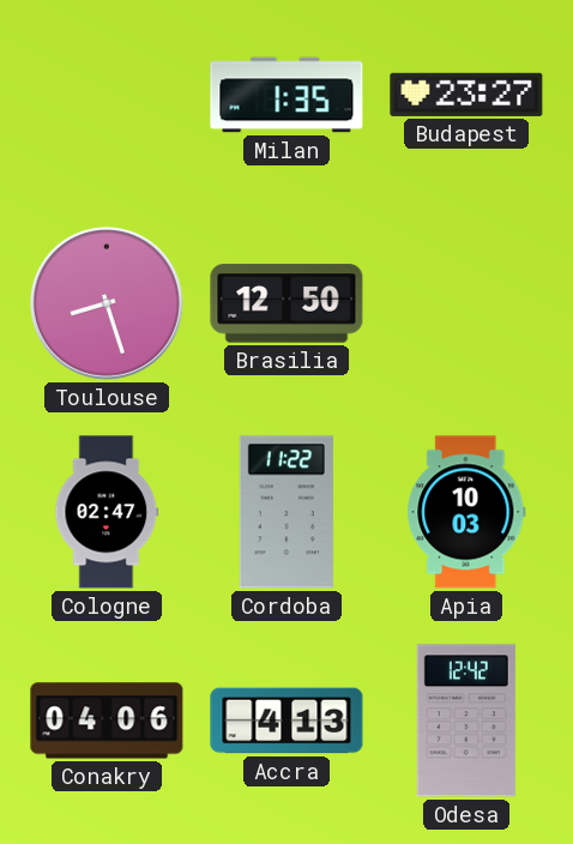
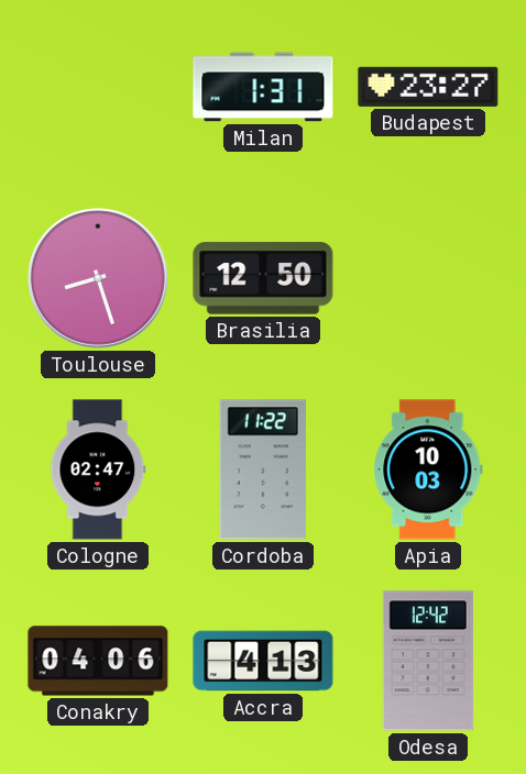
Milan: 1:35 -> 1:31 (263, 87)
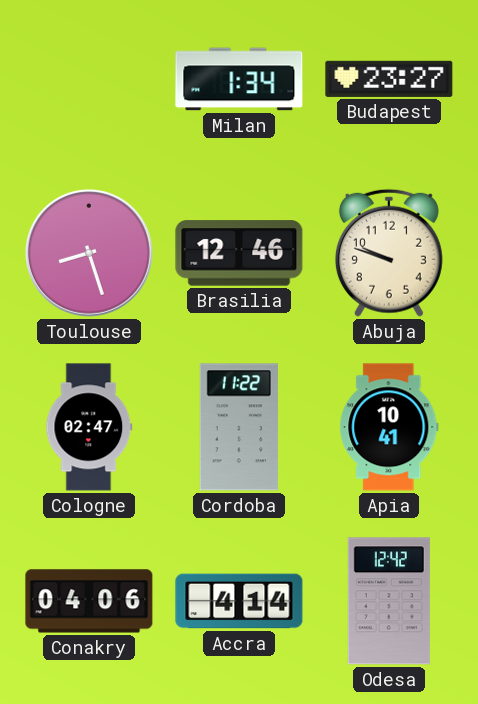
Milan: 1:31 -> 1:34 (239, 79)
Brasilia: 12:50 -> 12:46 (239, 253)
Abuja: none -> 9:48 (389, 253)
Apia: 10:03 -> 10:41 (389, 427)
Accra: 4:13 -> 4:14 (239, 601)
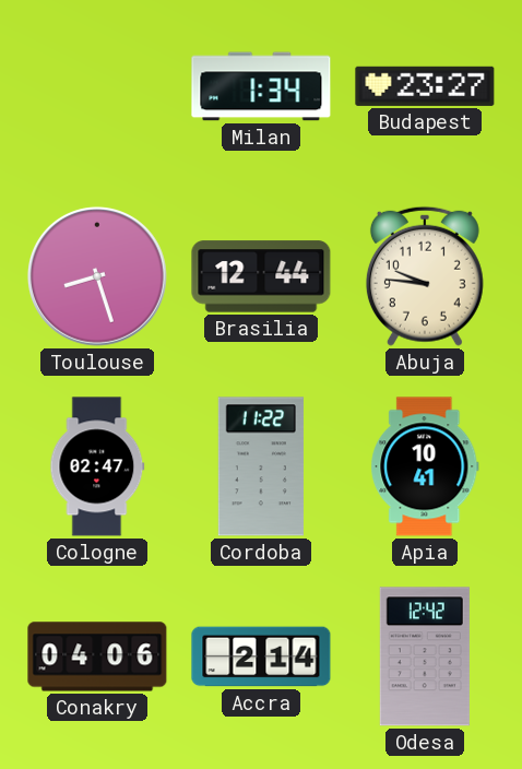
Brasilia: 12:46 -> 12:44 (261, 276)
Abuja: 9:48 -> 9:46 (425, 276)
Accra: 4:14 -> 2:14 (261, 656)
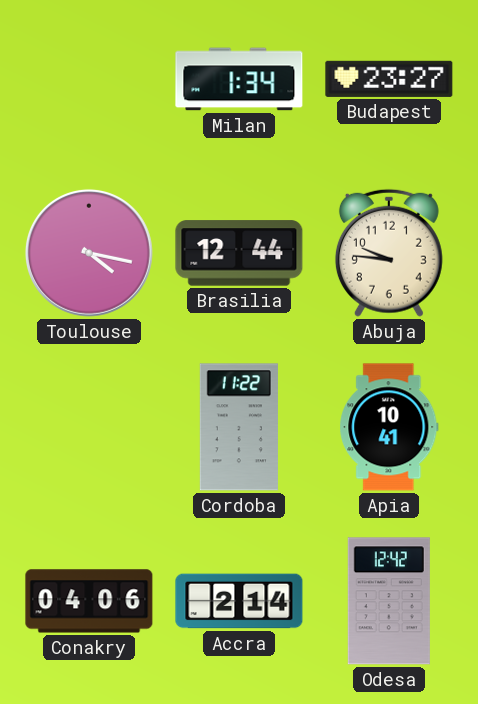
Toulouse: 8:27 -> 4:17 (89, 253)
Cologne: 02:47 -> none (97, 466)
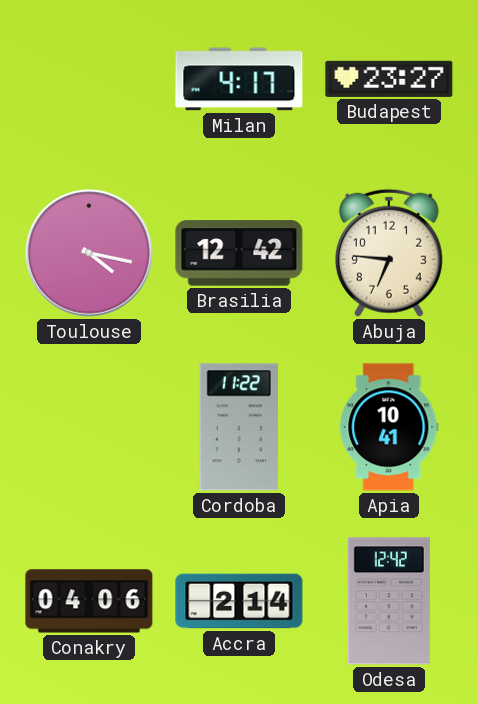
Milan: 1:34 -> 4:17 (239, 79)
Brasilia: 12:44 -> 12:42 (239, 253)
Abuja: 9:46 -> 6:46 (389, 253)
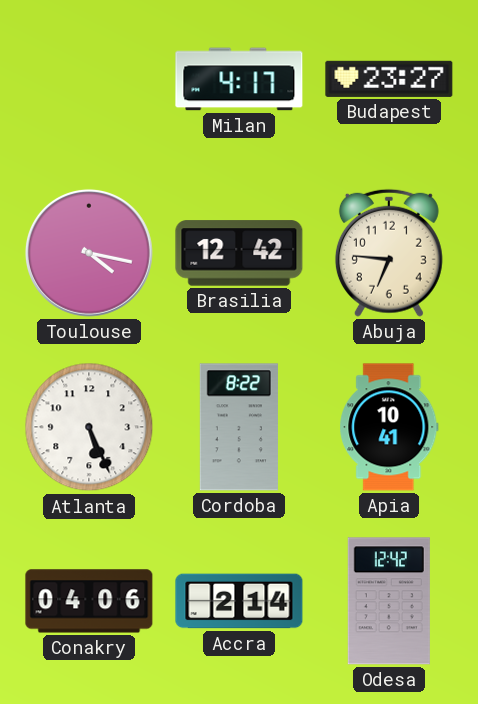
Atlanta: none -> 5:26 (89, 427)
Cordoba: 11:22 -> 8:22 (239, 427)
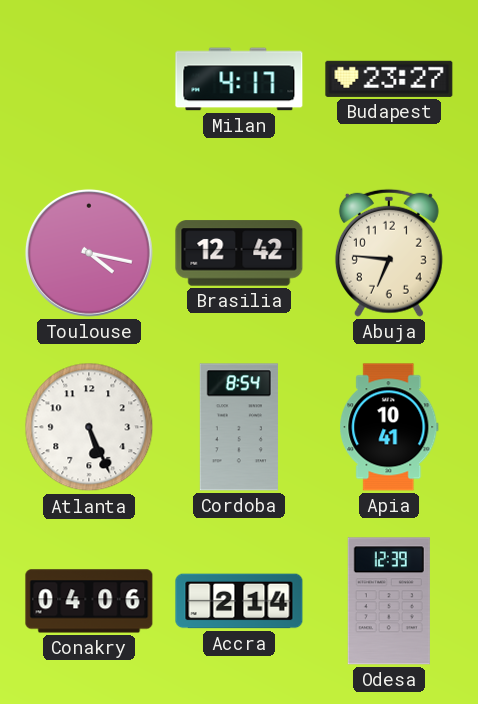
Cordoba: 8:22 -> 8:54 (239, 427)
Odesa: 12:42 -> 12:39 (389, 601)
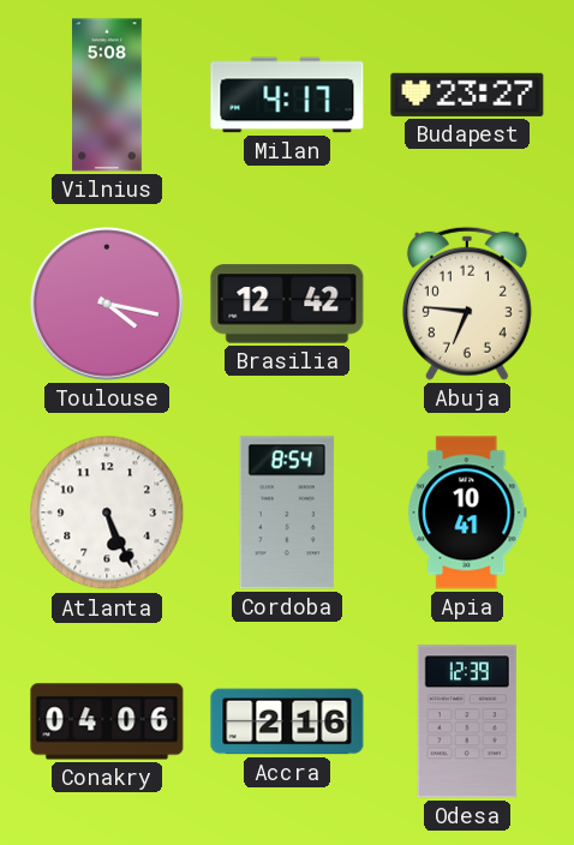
Vilnius: none -> 5:08 (108, 95)
Accra: 2:14 -> 2:16 (287, 721)
